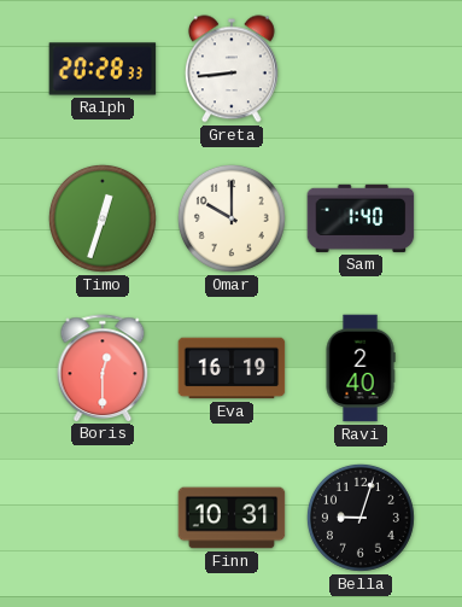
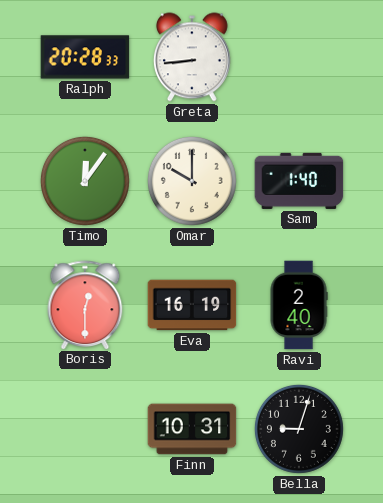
Timo: 12:33 -> 12:06 (85, 181)
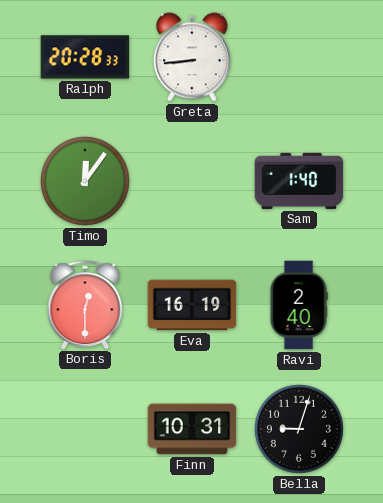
Omar: 10:00 -> none (192, 181)
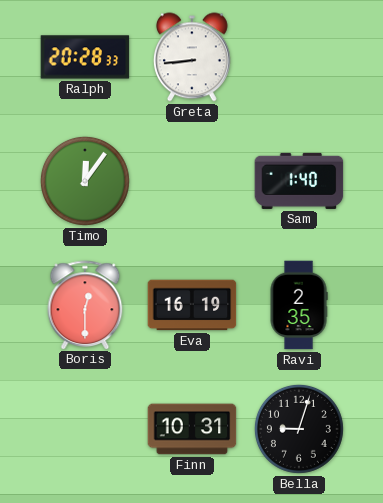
Ravi: 2:40 -> 2:35 (299, 305)
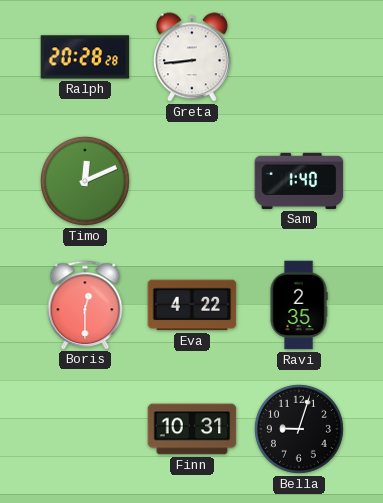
Ralph: 20:28:33 -> 20:28:28 (85, 57)
Timo: 12:06 -> 12:11 (85, 181)
Eva: 16:19 -> 4:22 (192, 305)
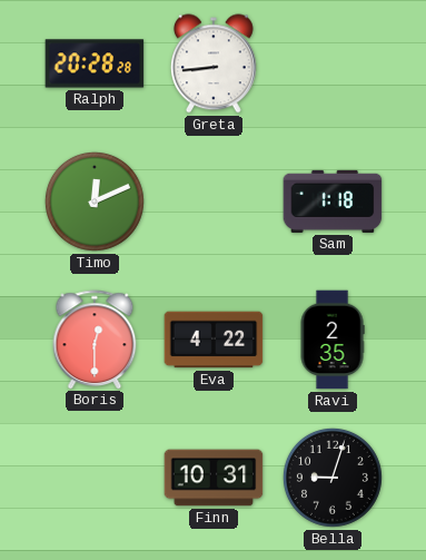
Sam: 1:40 -> 1:18 (333, 202)
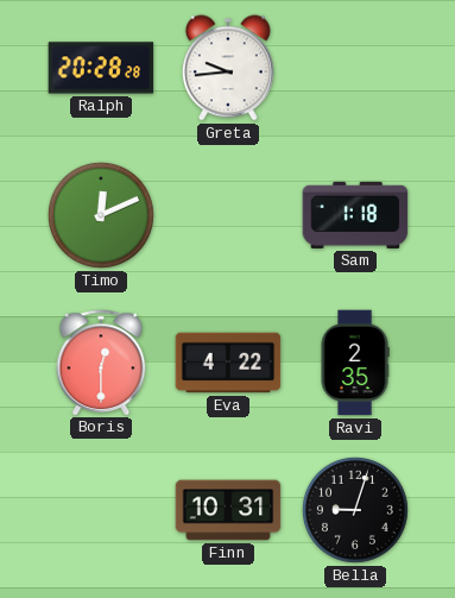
Greta: 8:44 -> 9:44 (228, 68)
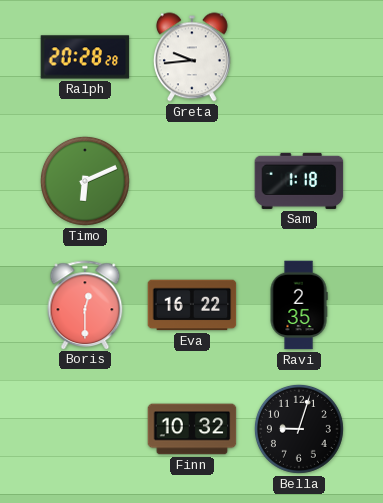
Timo: 12:11 -> 6:11 (85, 181)
Eva: 4:22 -> 16:22 (192, 305)
Finn: 10:31 -> 10:32 (192, 429)
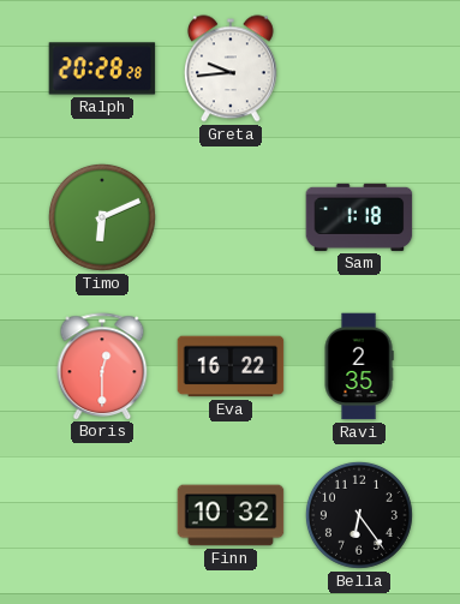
Bella: 9:03 -> 6:24 (359, 515)
